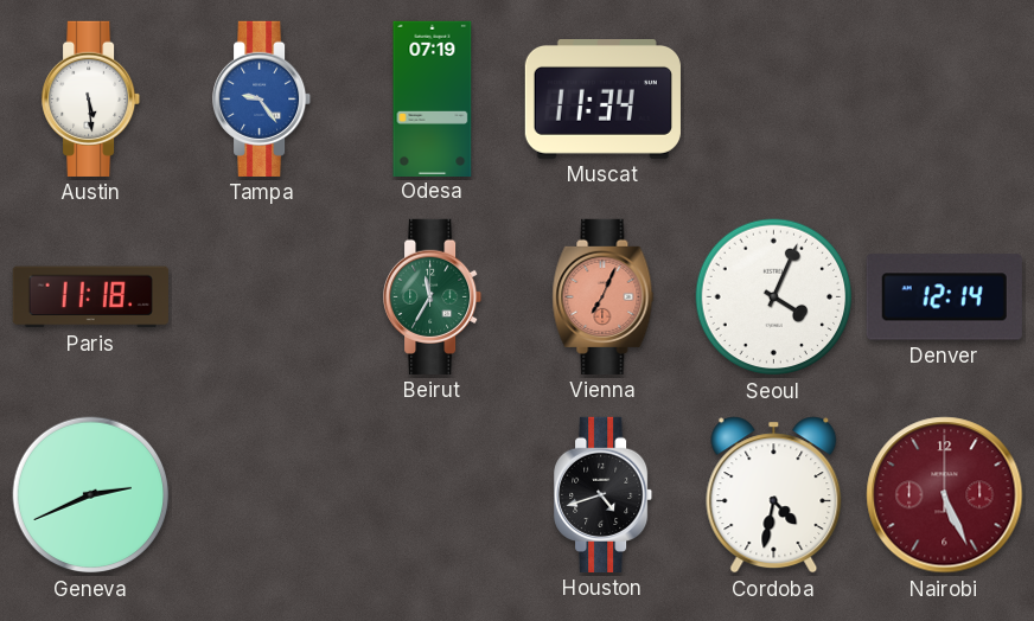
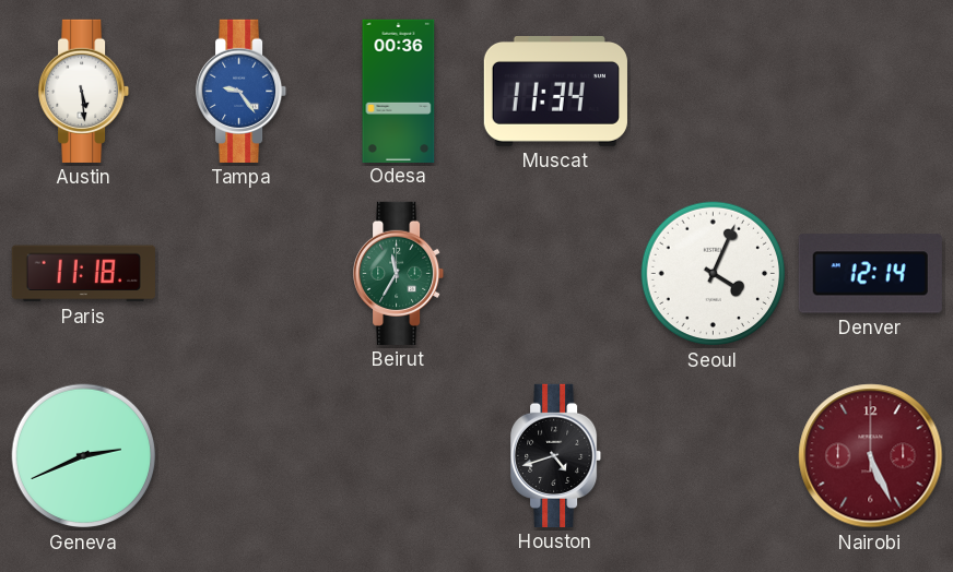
Odesa: 07:19 -> 00:36 (399, 91)
Vienna: 7:04 -> none (604, 296)
Cordoba: 4:32 -> none (774, 495)
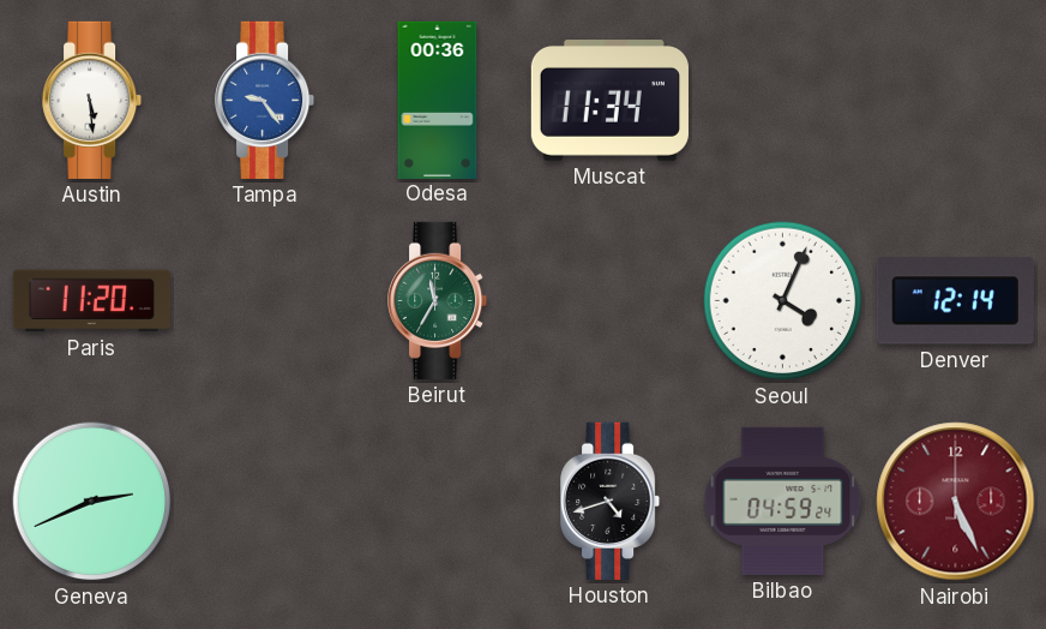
Paris: 11:18 -> 11:20 (91, 301)
Bilbao: none -> 04:59 (783, 501)
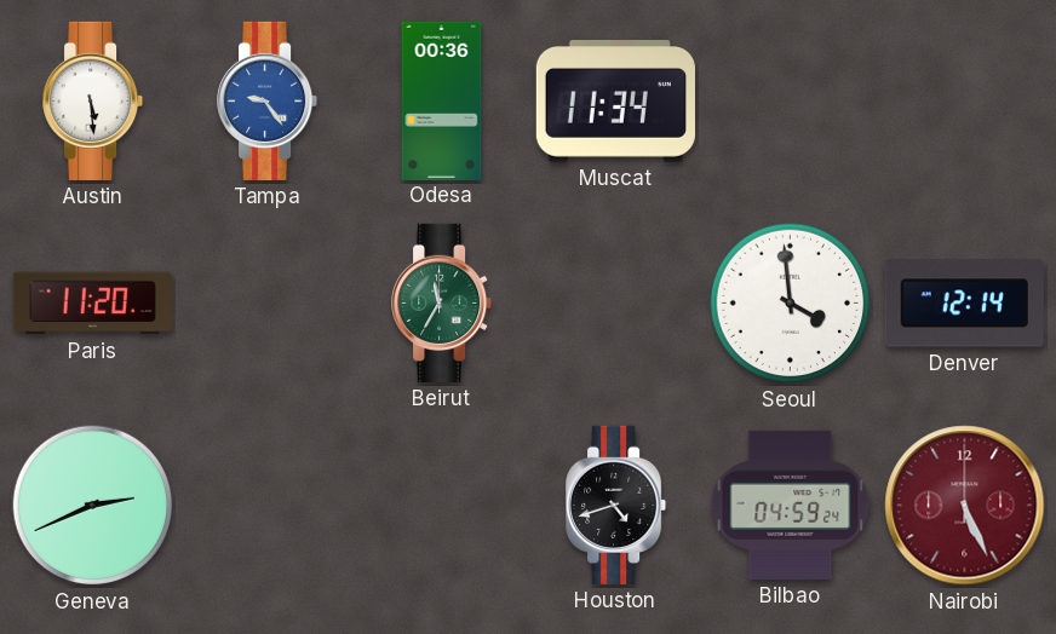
Seoul: 4:04 -> 3:59 (791, 304)
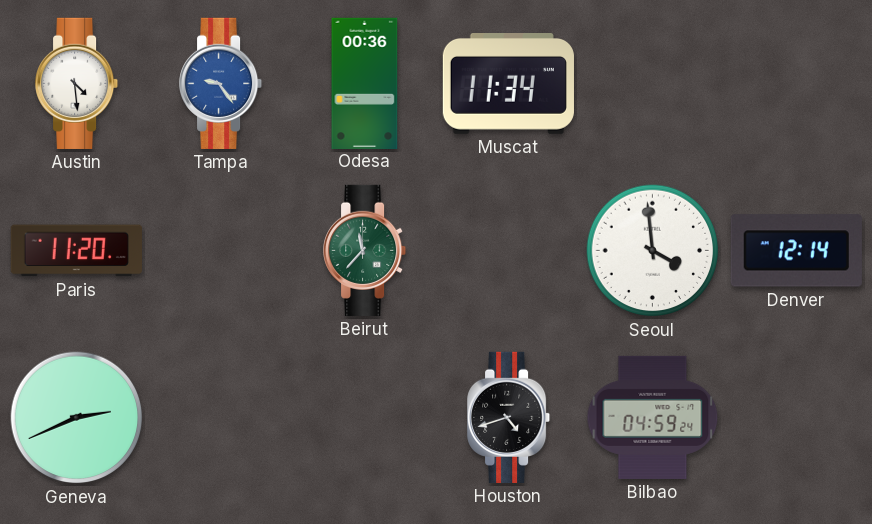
Austin: 5:29 -> 4:29 (77, 83)
Beirut: 11:35 -> 11:37 (365, 250)
Nairobi: 5:26 -> none (965, 506)
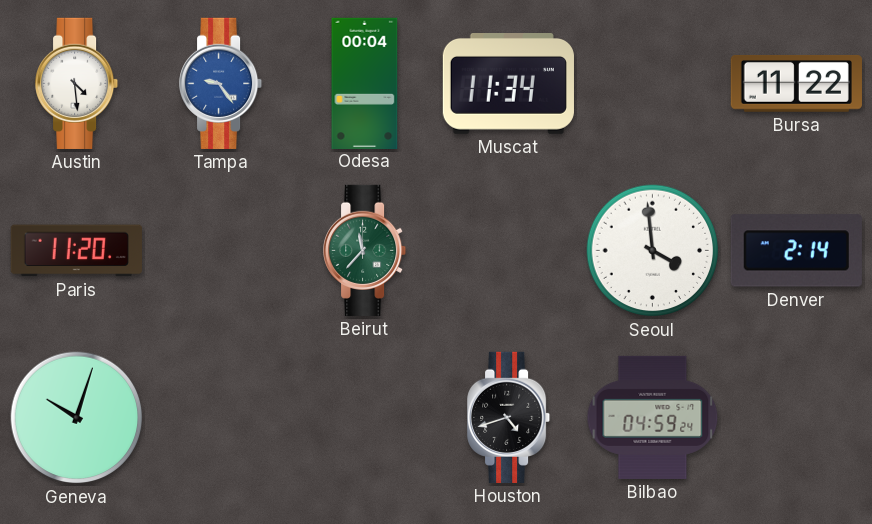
Odesa: 00:36 -> 00:04 (365, 83)
Bursa: none -> 11:22 (796, 83)
Denver: 12:14 -> 2:14 (796, 251)
Geneva: 2:41 -> 10:03 (77, 418)
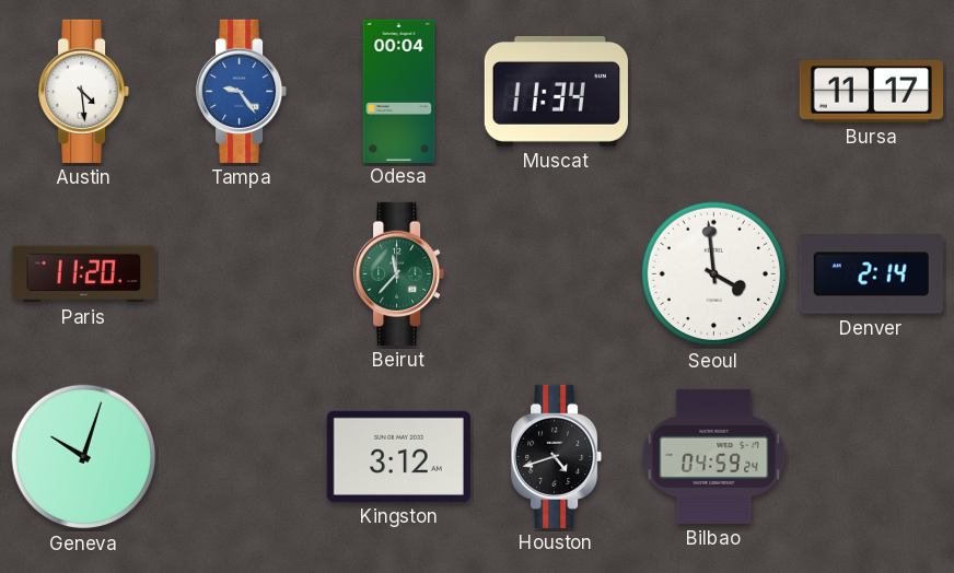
Bursa: 11:22 -> 11:17 (871, 91)
Kingston: none -> 3:12 (398, 456)
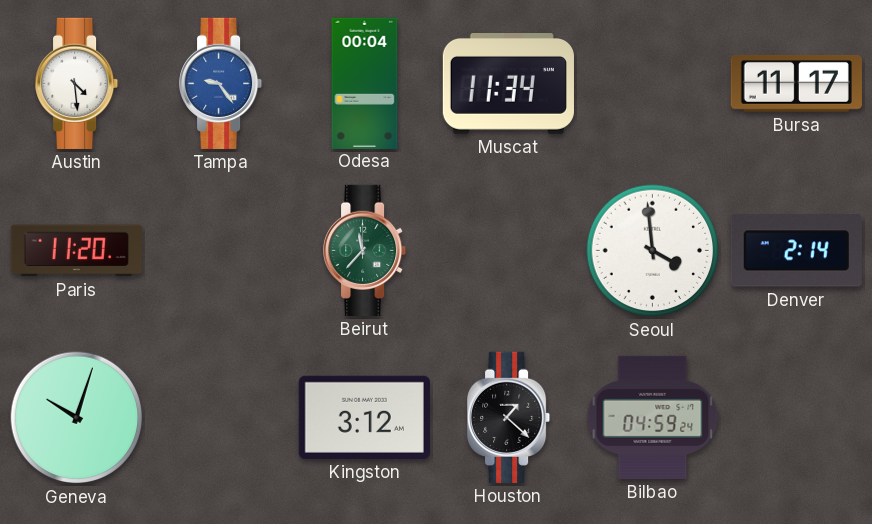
Houston: 4:42 -> 1:22 (509, 417)
